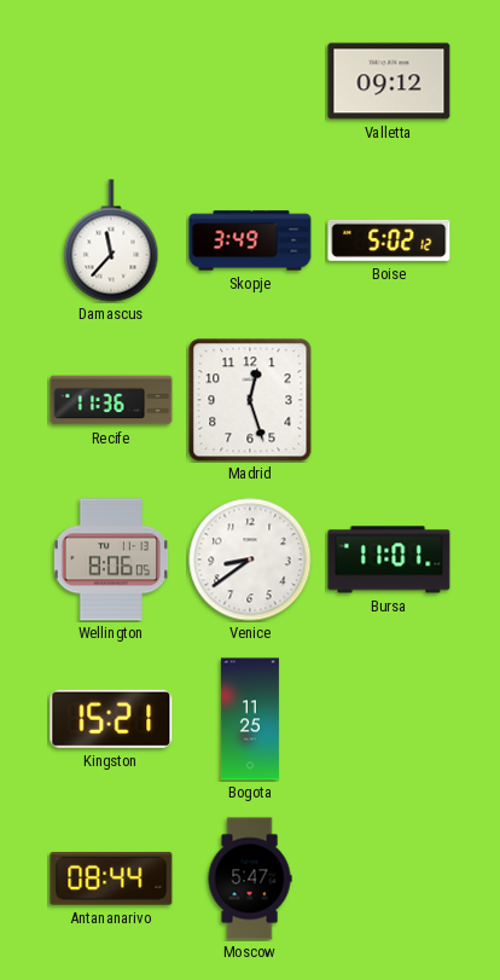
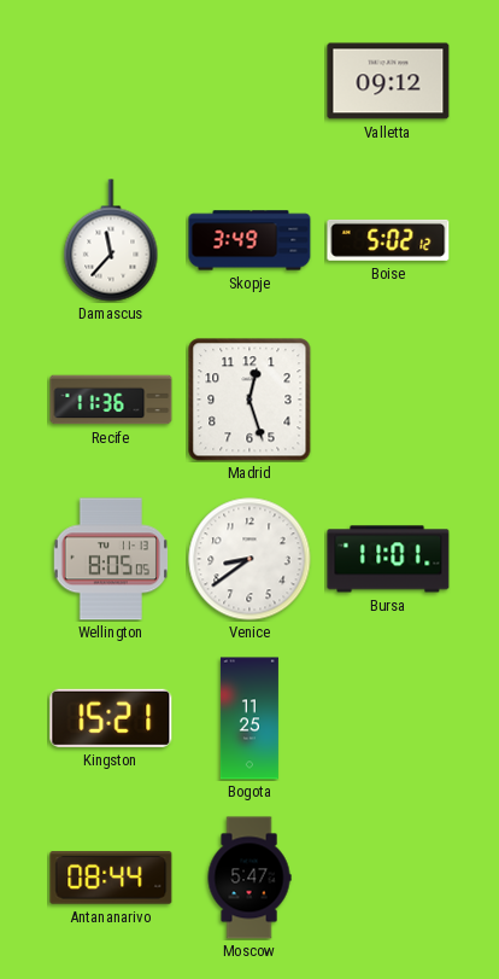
Wellington: 8:06 -> 8:05 (110, 559)
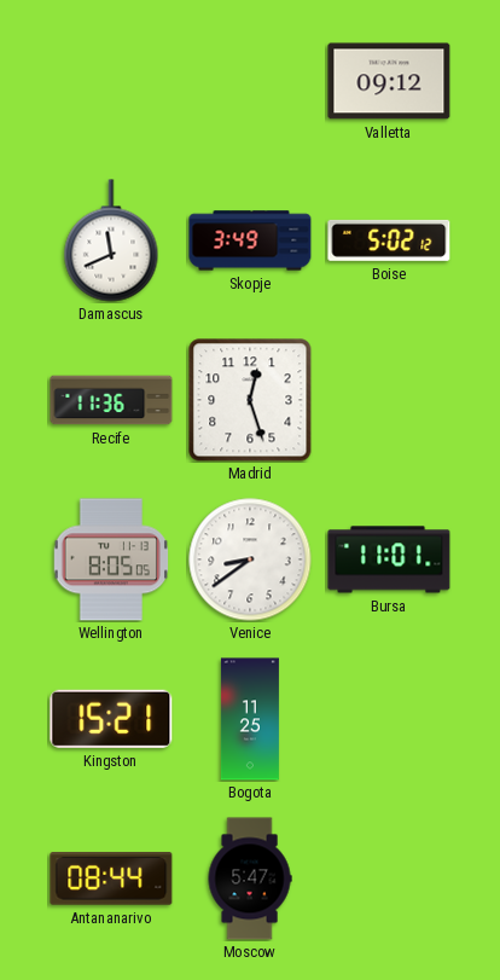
Damascus: 11:37 -> 11:41 (111, 240)
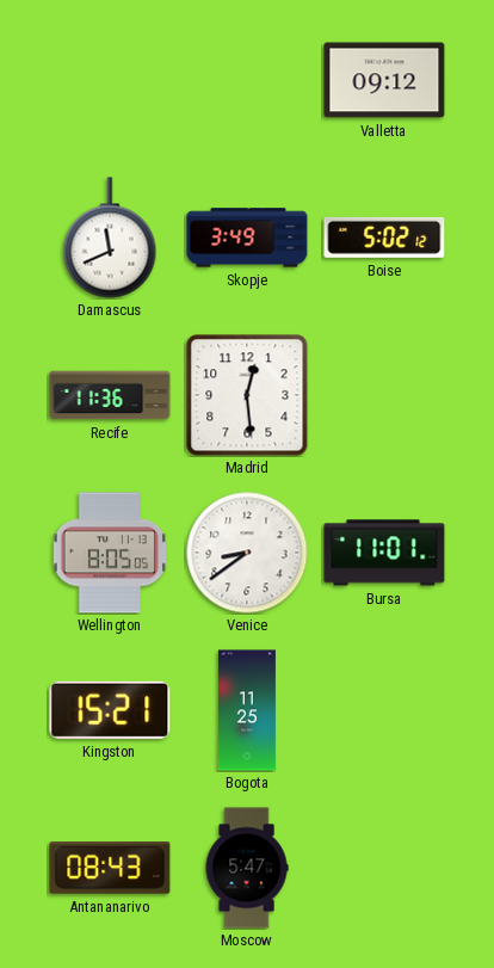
Madrid: 12:27 -> 12:29 (247, 395)
Antananarivo: 08:44 -> 08:43 (110, 868)
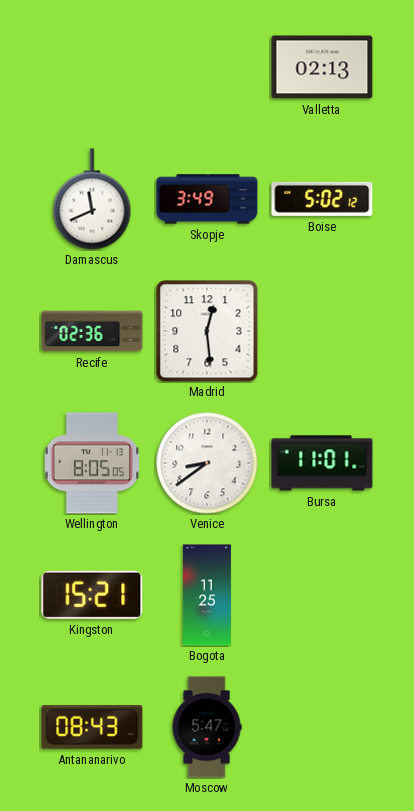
Valletta: 09:12 -> 02:13 (322, 67)
Recife: 11:36 -> 02:36 (92, 331)
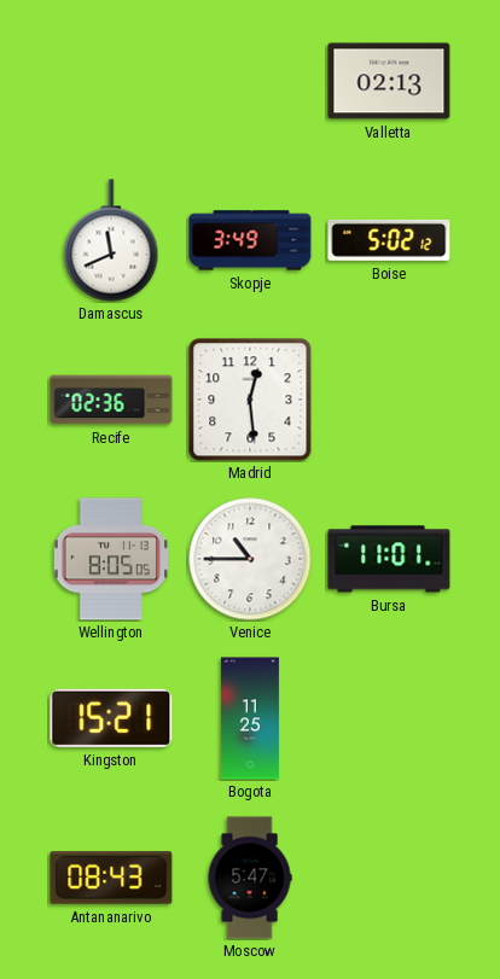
Venice: 8:39 -> 10:45 (250, 559)
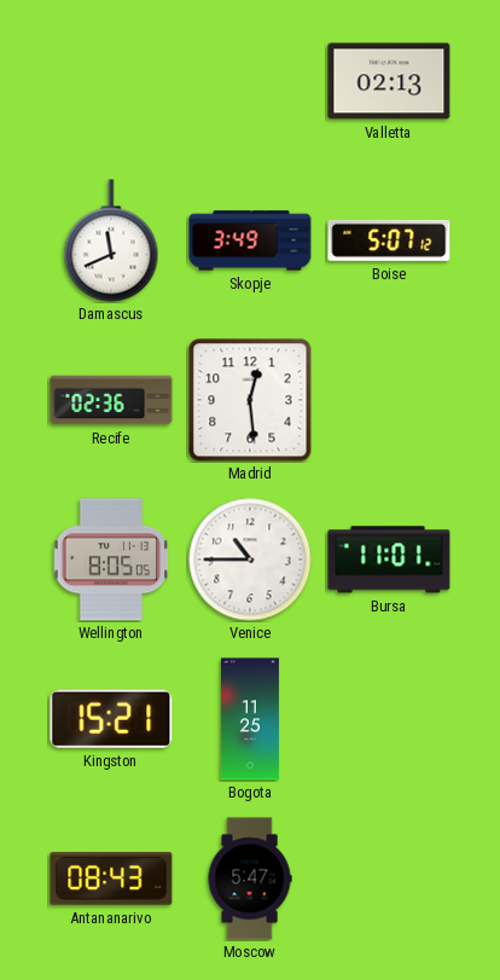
Boise: 5:02 -> 5:07 (389, 240)
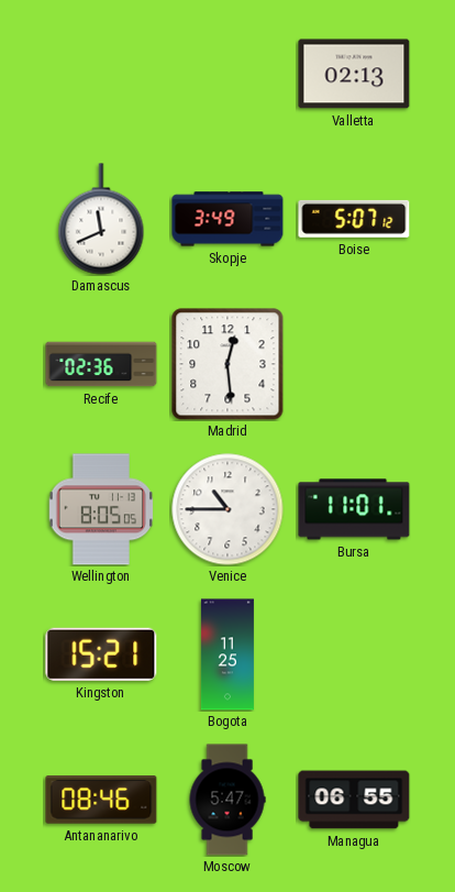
Antananarivo: 08:43 -> 08:46 (101, 800)
Managua: none -> 06:55 (354, 800)
